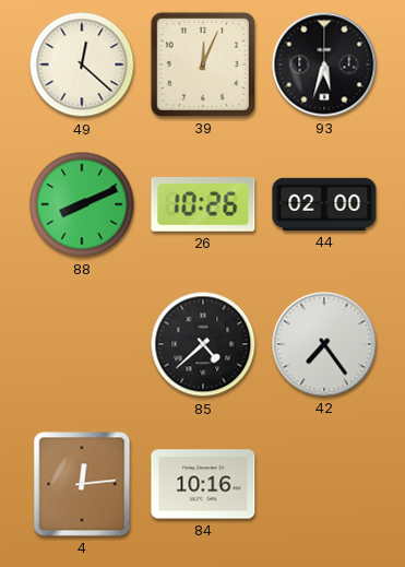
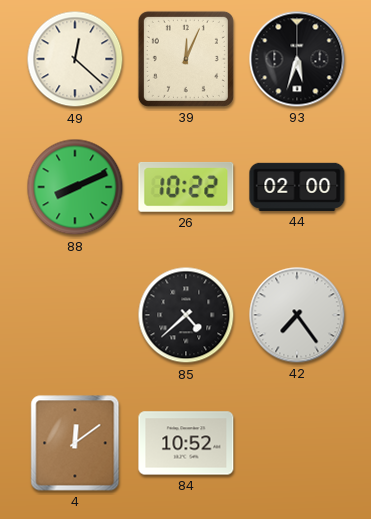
26: 10:26 -> 10:22 (186, 187)
4: 12:14 -> 12:09 (75, 443)
84: 10:16 -> 10:52 (186, 443)
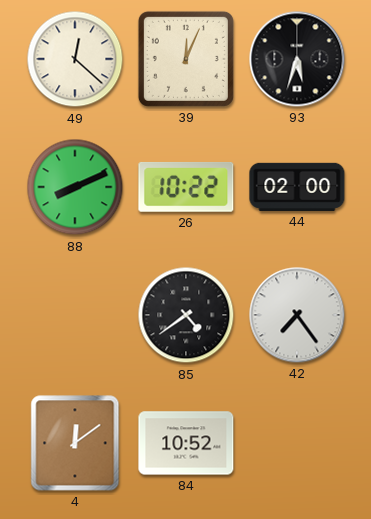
85: 4:38 -> 4:39 (186, 315)
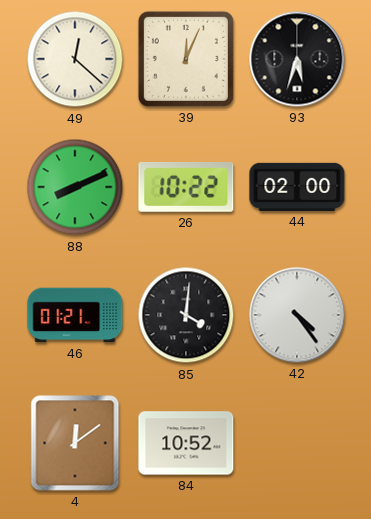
46: none -> 01:21 (75, 315)
85: 4:39 -> 4:01 (186, 315)
42: 7:24 -> 4:24 (297, 315)
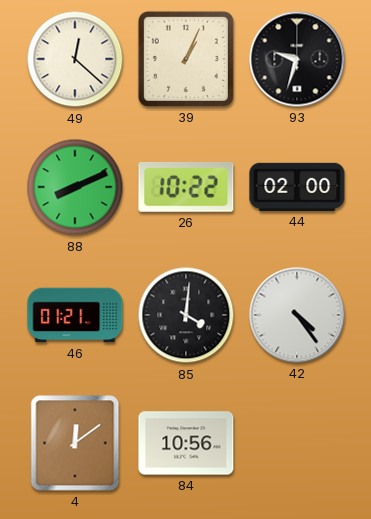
39: 12:04 -> 1:04 (186, 59)
93: 5:33 -> 9:33 (297, 59)
84: 10:52 -> 10:56 (186, 443)
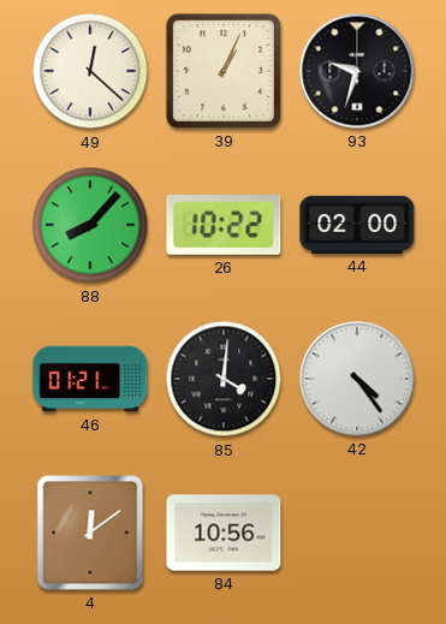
88: 8:11 -> 8:07 (90, 225)
